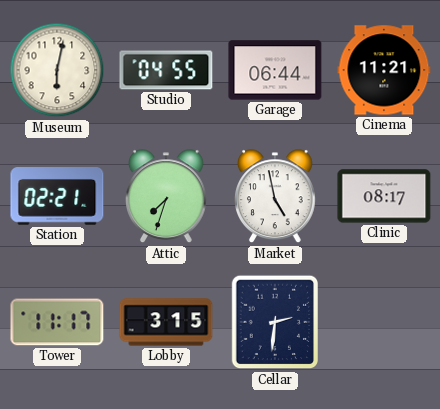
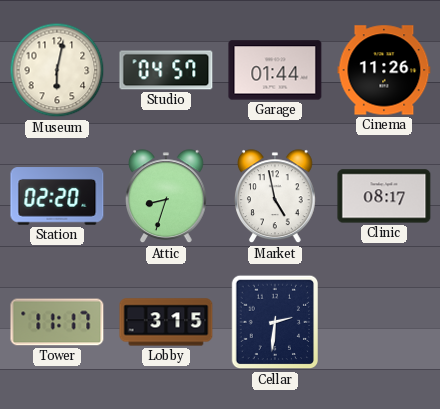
Studio: 04:55 -> 04:57 (166, 70)
Garage: 06:44 -> 01:44 (275, 70)
Cinema: 11:21 -> 11:26 (384, 70)
Station: 02:21 -> 02:20 (57, 196)
Attic: 7:33 -> 8:33 (167, 197)
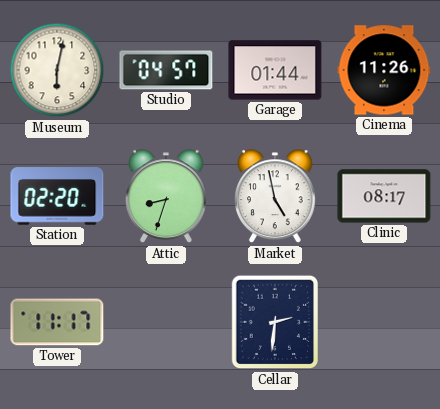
Lobby: 3:15 -> none (166, 322)
